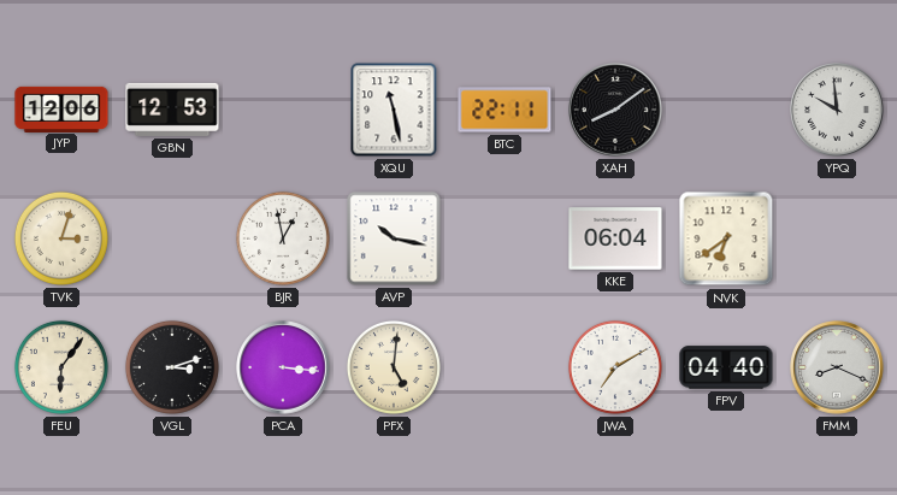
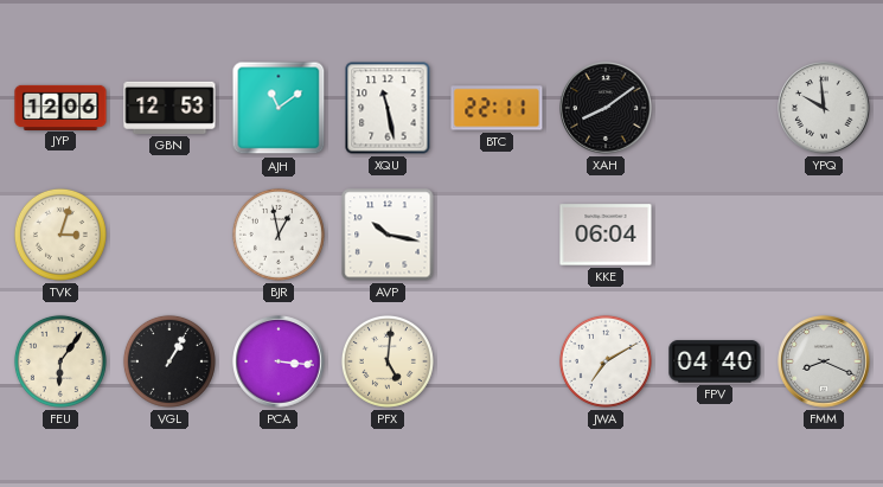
AJH: none -> 11:09 (279, 108)
NVK: 6:39 -> none (726, 238)
VGL: 3:12 -> 1:05 (169, 361)
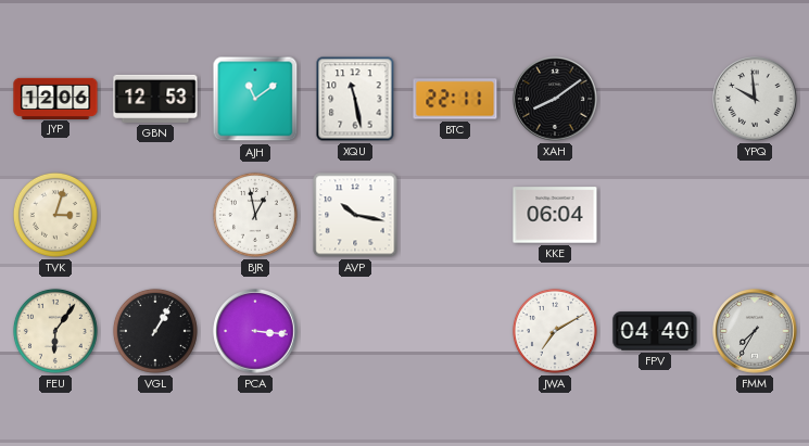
PFX: 5:01 -> none (388, 361)
FMM: 8:19 -> 7:35 (755, 331)
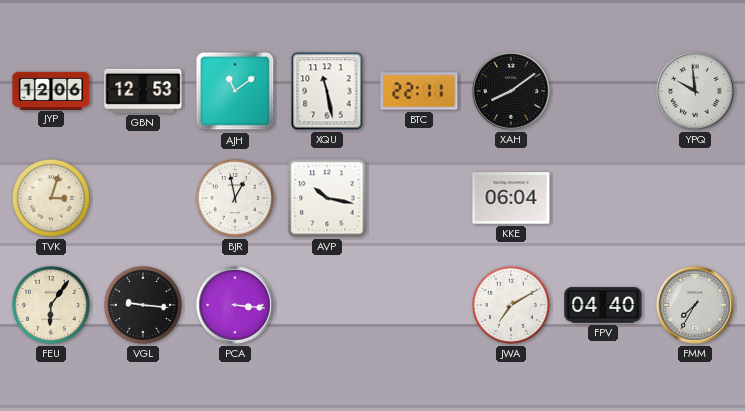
VGL: 1:05 -> 9:16 (143, 305)
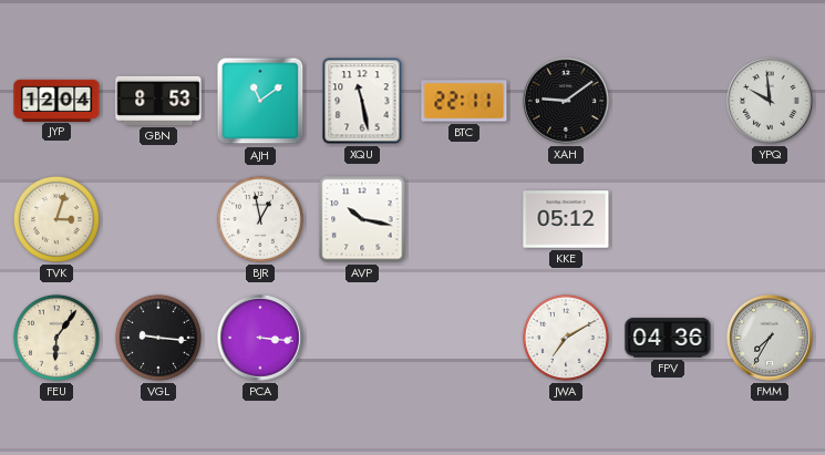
JYP: 12:06 -> 12:04 (56, 100)
GBN: 12:53 -> 8:53 (158, 101)
XAH: 8:09 -> 9:09 (566, 101)
KKE: 06:04 -> 05:12 (566, 219)
FPV: 04:40 -> 04:36 (668, 338)
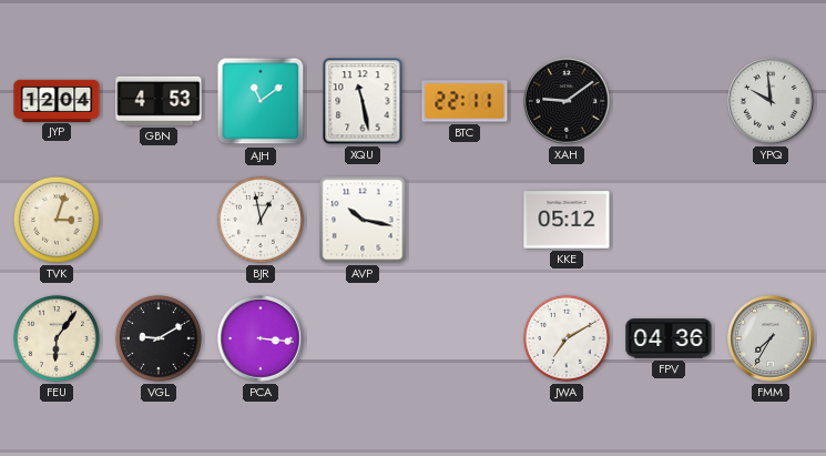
GBN: 8:53 -> 4:53 (159, 101)
VGL: 9:16 -> 9:10 (159, 338)
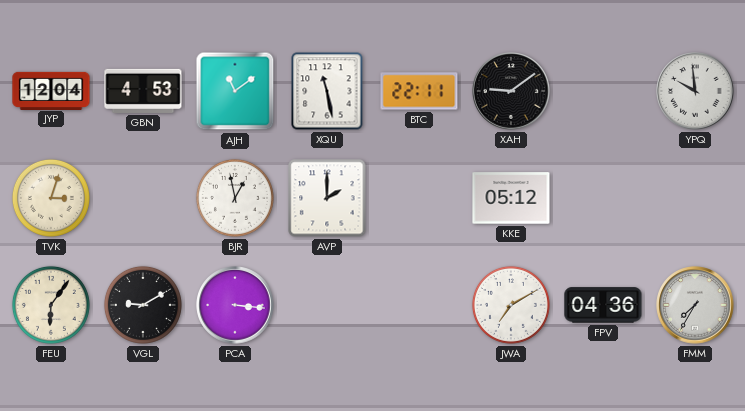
AVP: 10:17 -> 2:00 (327, 198)
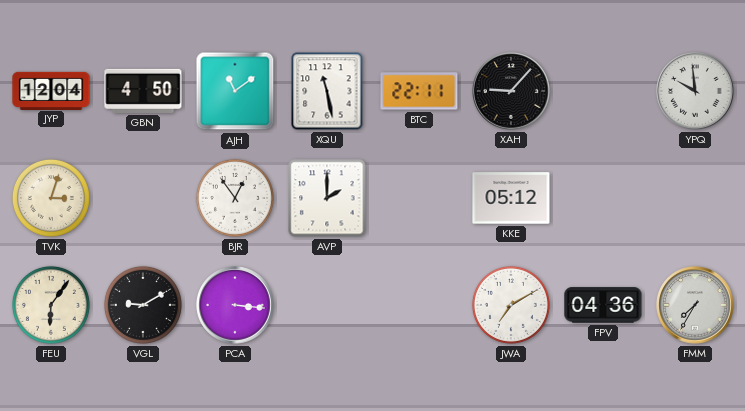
GBN: 4:53 -> 4:50 (143, 91)
XAH: 9:09 -> 9:07 (511, 91)
BJR: 12:58 -> 12:54 (235, 198)
